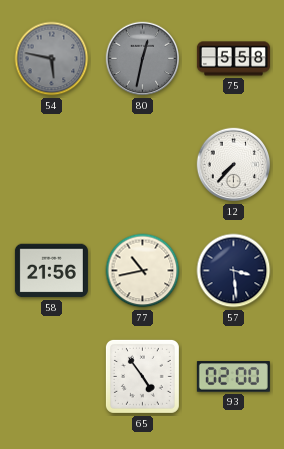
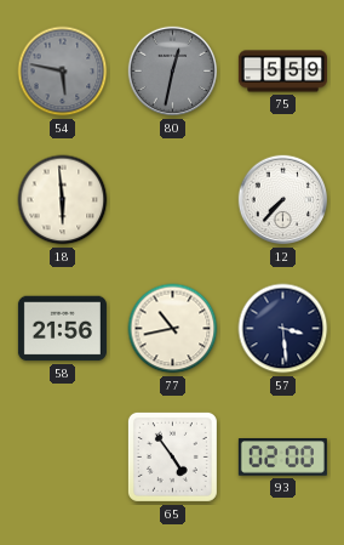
75: 5:58 -> 5:59 (282, 72)
18: none -> 5:59 (63, 200)
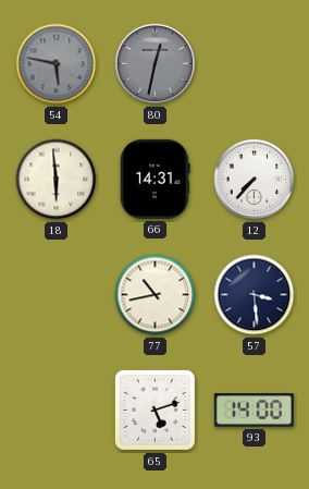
75: 5:59 -> none (282, 72)
66: none -> 14:31 (154, 179)
58: 21:56 -> none (62, 329)
65: 4:54 -> 5:12 (154, 409)
93: 02:00 -> 14:00 (254, 411)
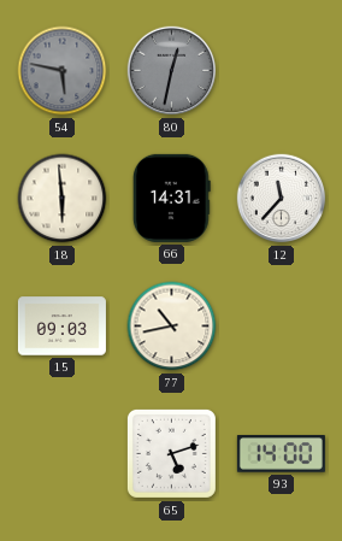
12: 7:37 -> 11:37 (282, 199)
15: none -> 09:03 (61, 327)
57: 3:29 -> none (255, 295)
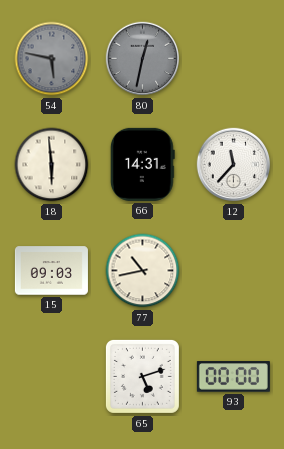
93: 14:00 -> 00:00 (233, 377)
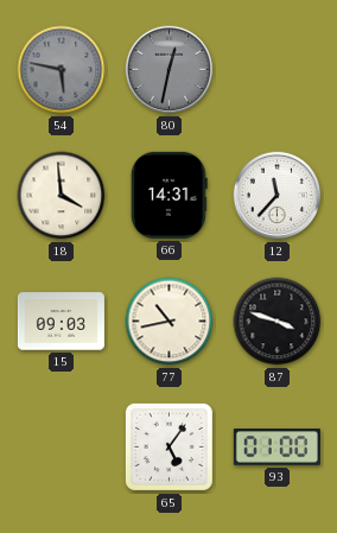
18: 5:59 -> 3:59 (62, 196)
87: none -> 3:48 (278, 322)
65: 5:12 -> 5:06 (168, 446)
93: 00:00 -> 01:00 (276, 448)
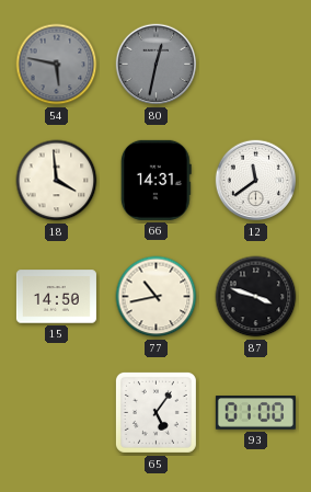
12: 11:37 -> 11:39 (256, 181)
15: 09:03 -> 14:50 (56, 297)
